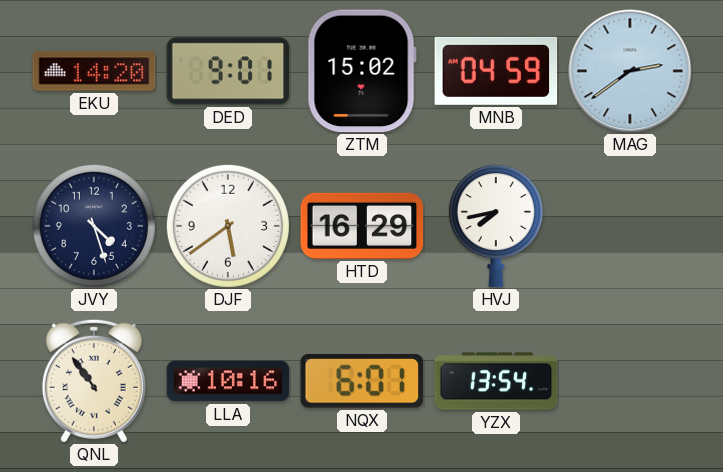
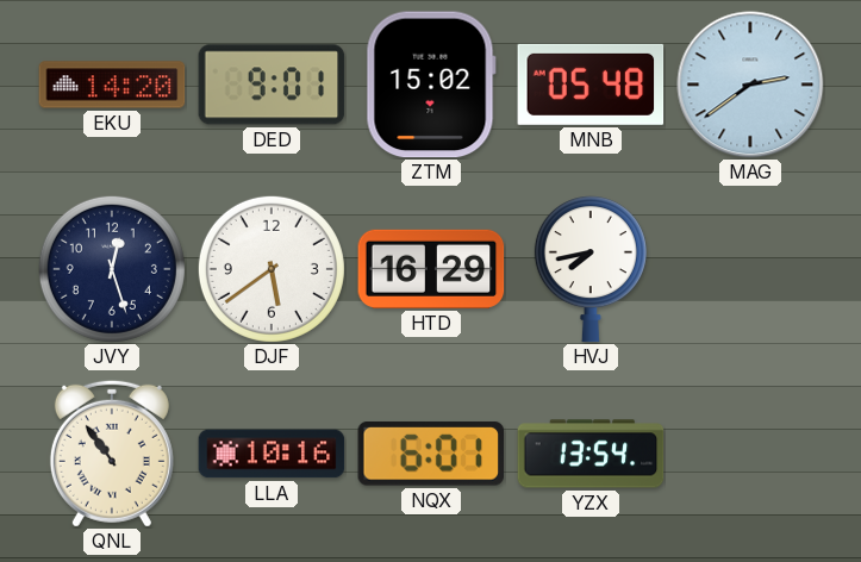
MNB: 04:59 -> 05:48 (591, 85)
JVY: 4:27 -> 12:27 (112, 269)
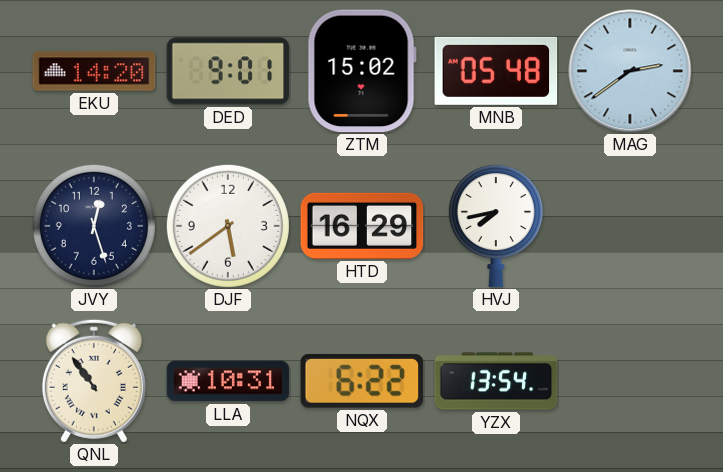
LLA: 10:16 -> 10:31 (228, 381)
NQX: 6:01 -> 6:22 (362, 381)
